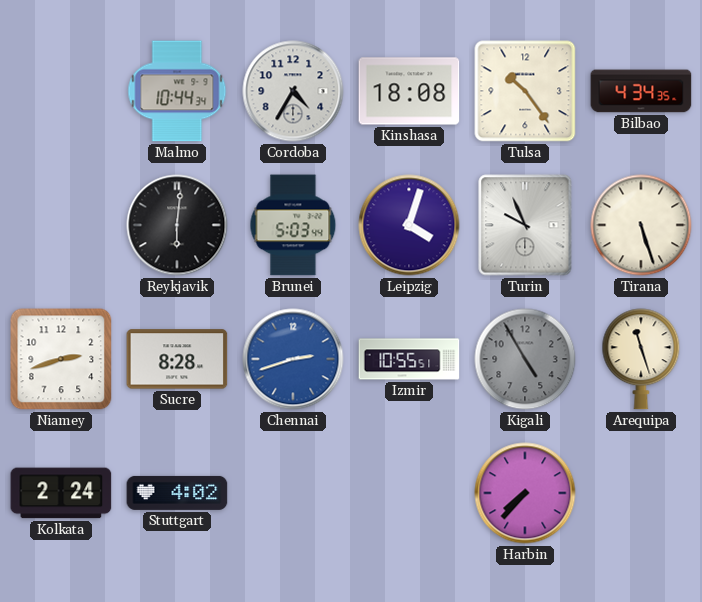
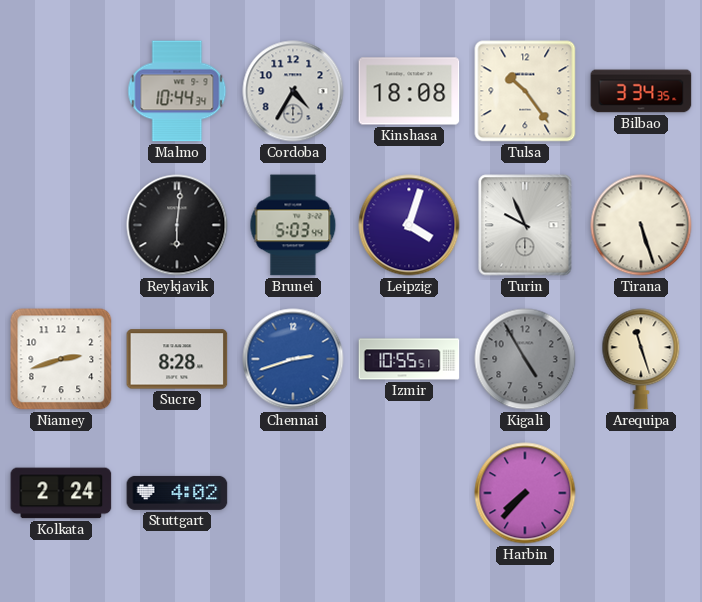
Bilbao: 4:34 -> 3:34 (641, 91)
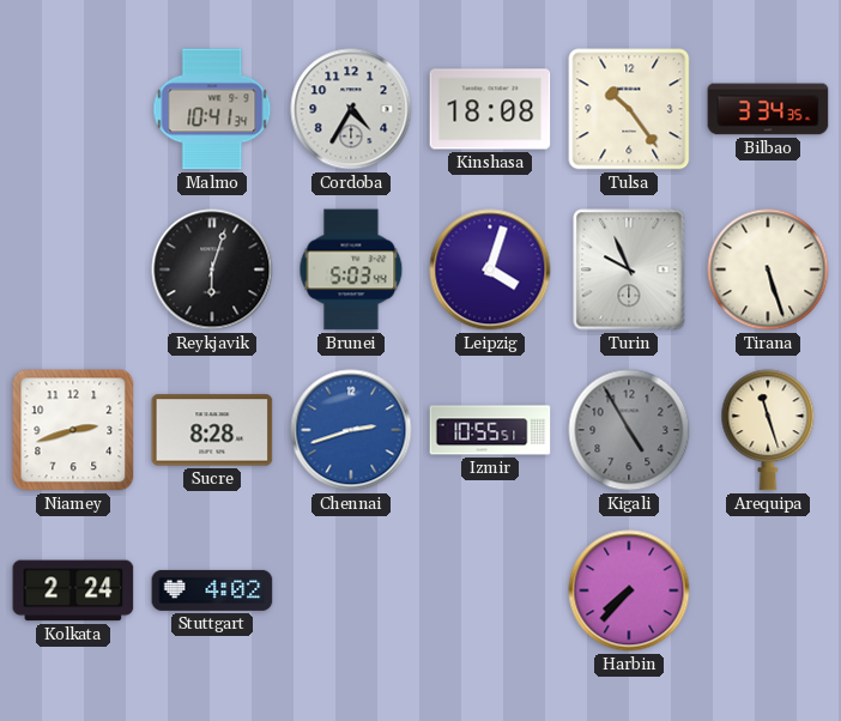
Malmo: 10:44 -> 10:41 (212, 109)
Reykjavik: 6:01 -> 6:03 (212, 269)
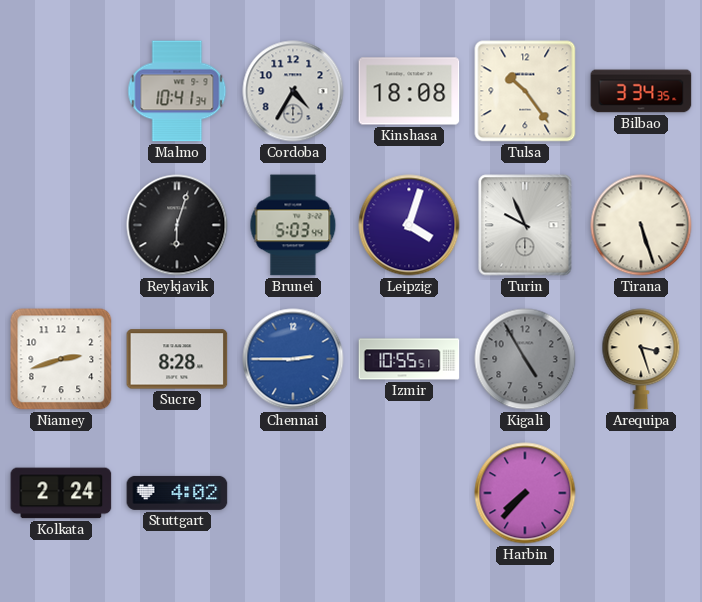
Chennai: 2:42 -> 2:45 (293, 359)
Arequipa: 11:27 -> 3:27 (641, 359)
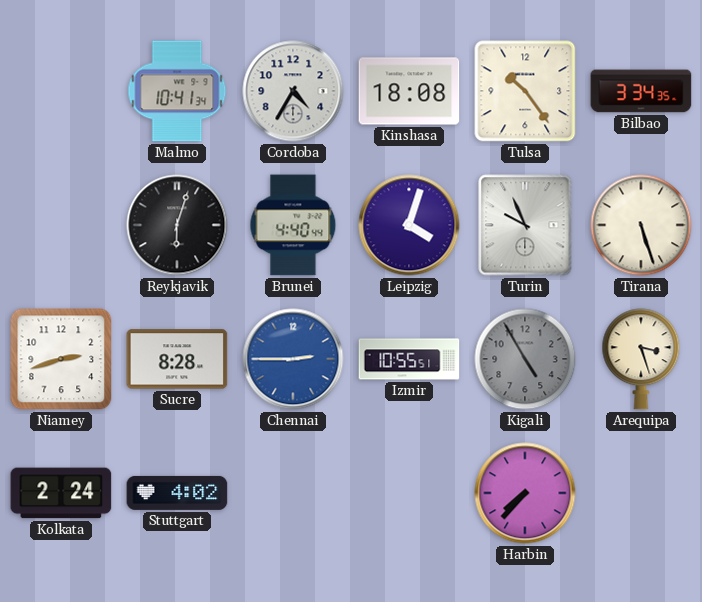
Brunei: 5:03 -> 4:40 (293, 225)
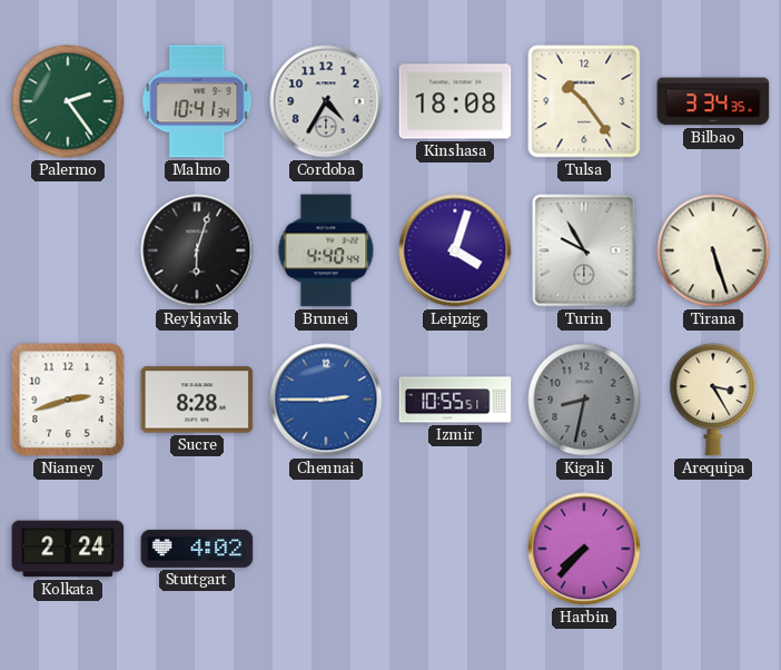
Palermo: none -> 2:24 (68, 101)
Turin: 9:56 -> 9:55 (584, 250)
Kigali: 4:55 -> 8:32 (584, 400)
Arequipa: 3:27 -> 3:25 (713, 400)
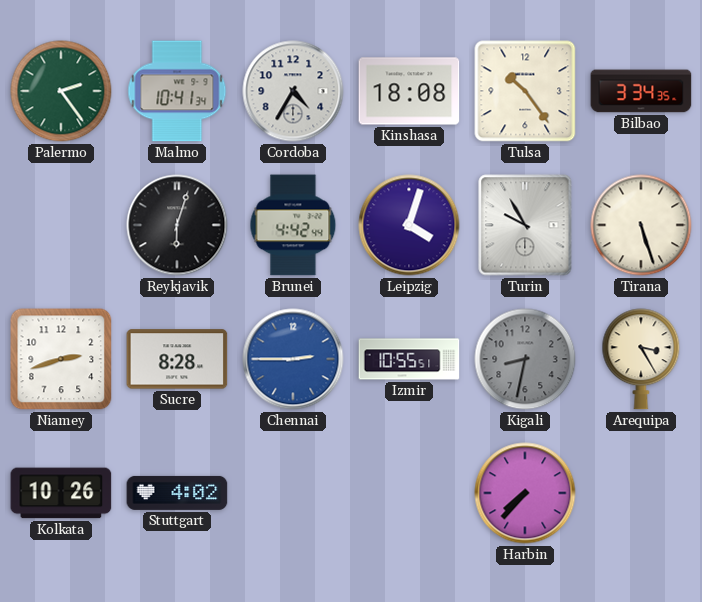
Brunei: 4:40 -> 4:42 (293, 225)
Kolkata: 2:24 -> 10:26 (61, 493)
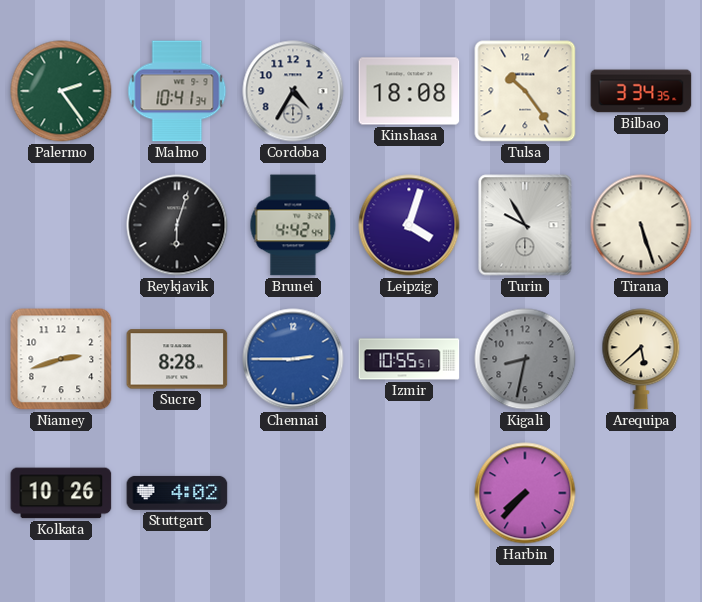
Arequipa: 3:25 -> 5:38 (641, 359)
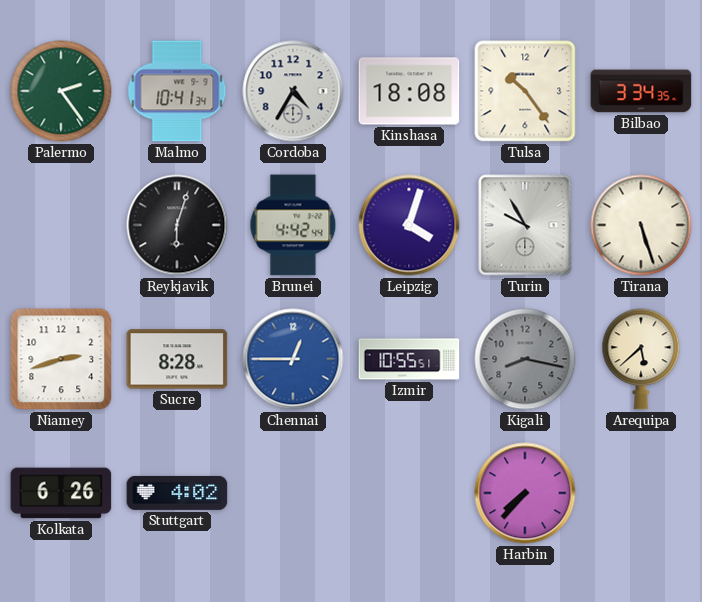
Chennai: 2:45 -> 12:45 (293, 359)
Kigali: 8:32 -> 8:17 (525, 359)
Kolkata: 10:26 -> 6:26 (61, 493)
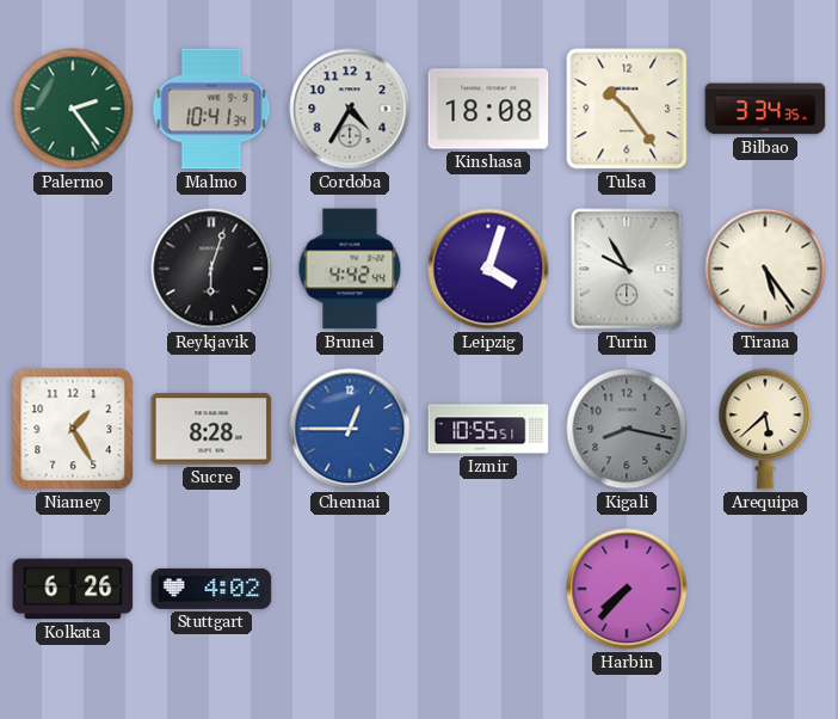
Tirana: 5:27 -> 5:24 (765, 269)
Niamey: 2:42 -> 1:25 (73, 429)
